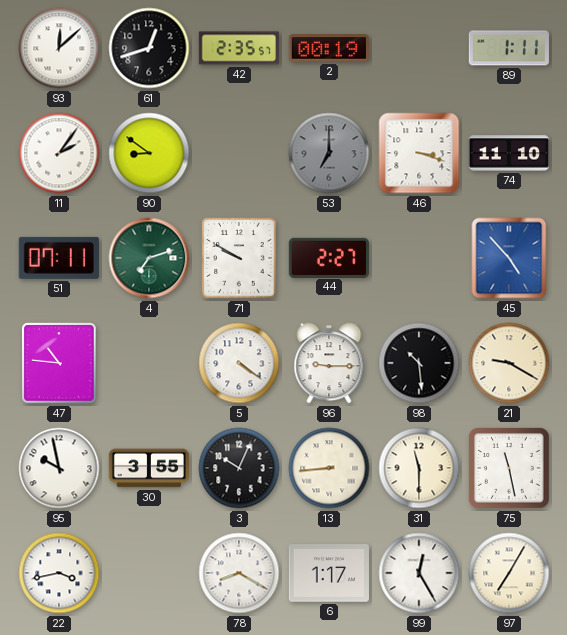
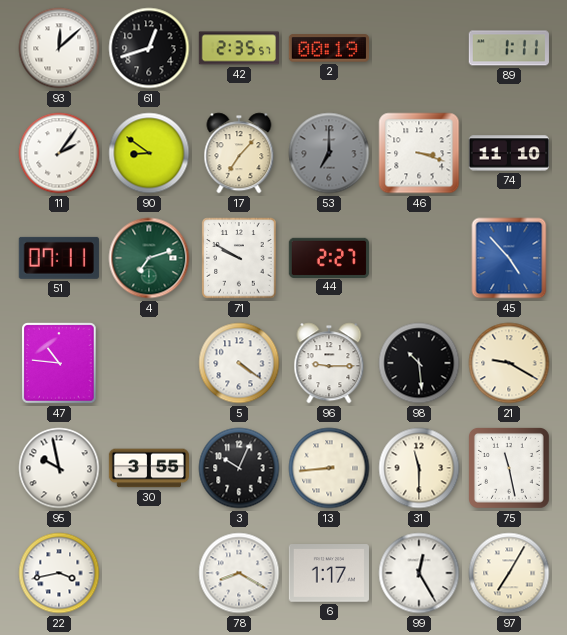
17: none -> 7:07 (239, 153)
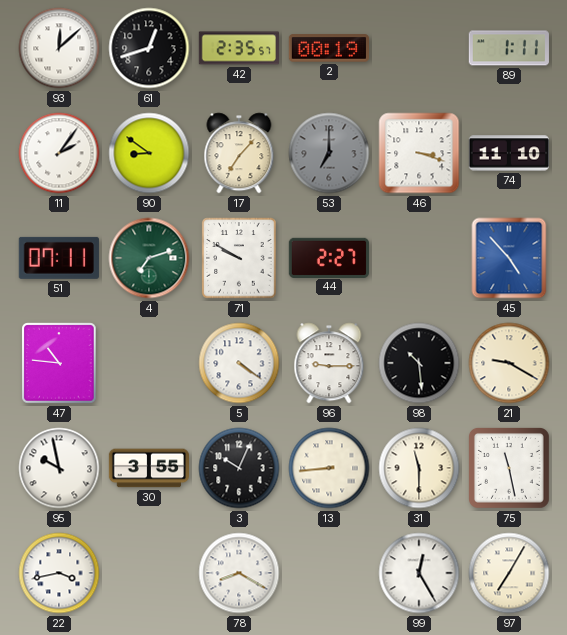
6: 1:17 -> none (328, 573)
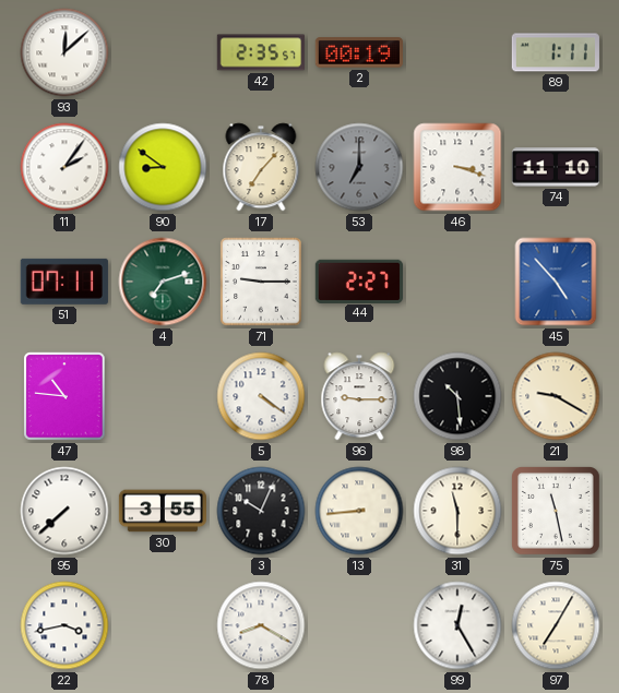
61: 12:42 -> none (149, 48)
71: 9:50 -> 9:15 (261, 282)
95: 9:58 -> 7:38 (64, 511)
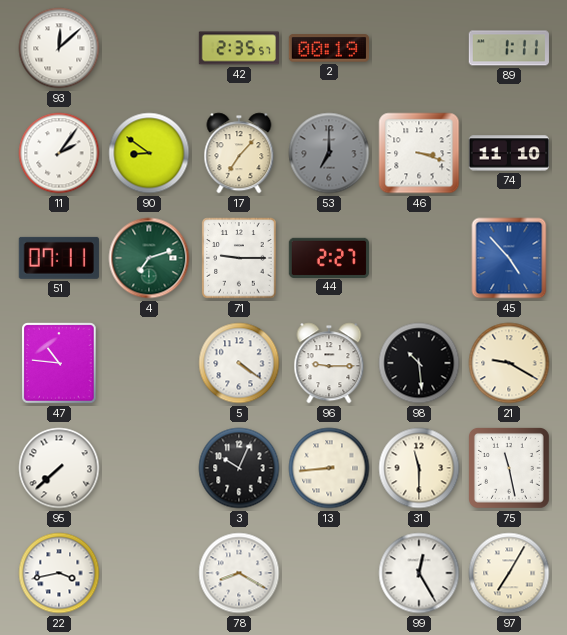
30: 3:55 -> none (162, 511)
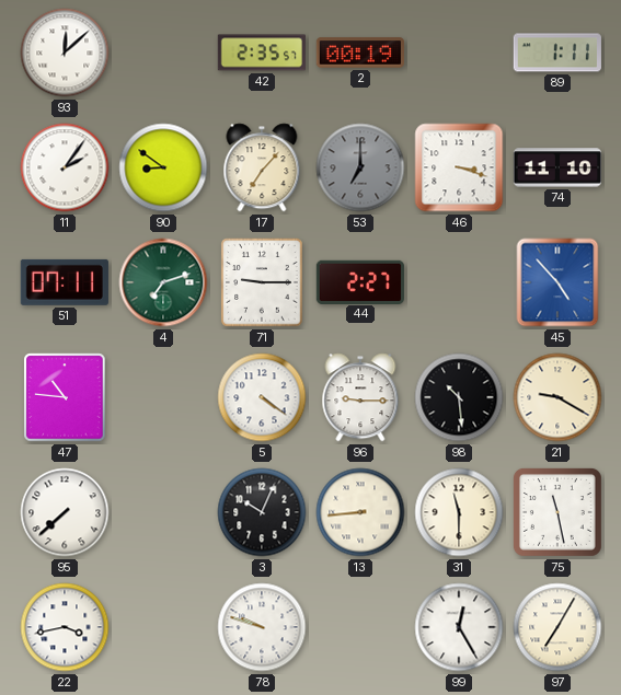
78: 8:20 -> 9:48 (262, 627)
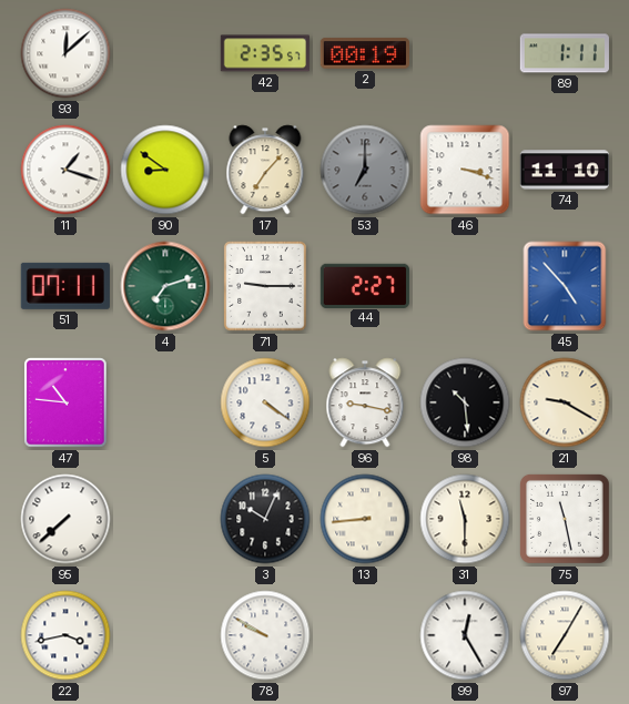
11: 2:06 -> 1:18 (65, 170)
96: 9:15 -> 9:17 (365, 402)
78: 9:48 -> 9:50 (265, 635)
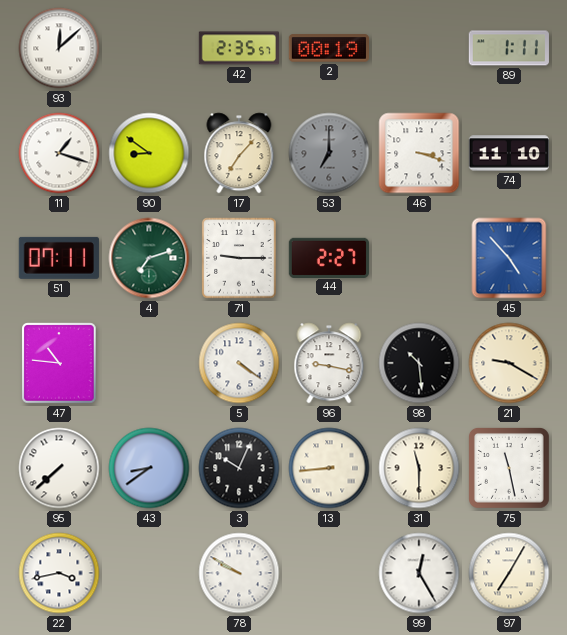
43: none -> 8:39 (149, 468)
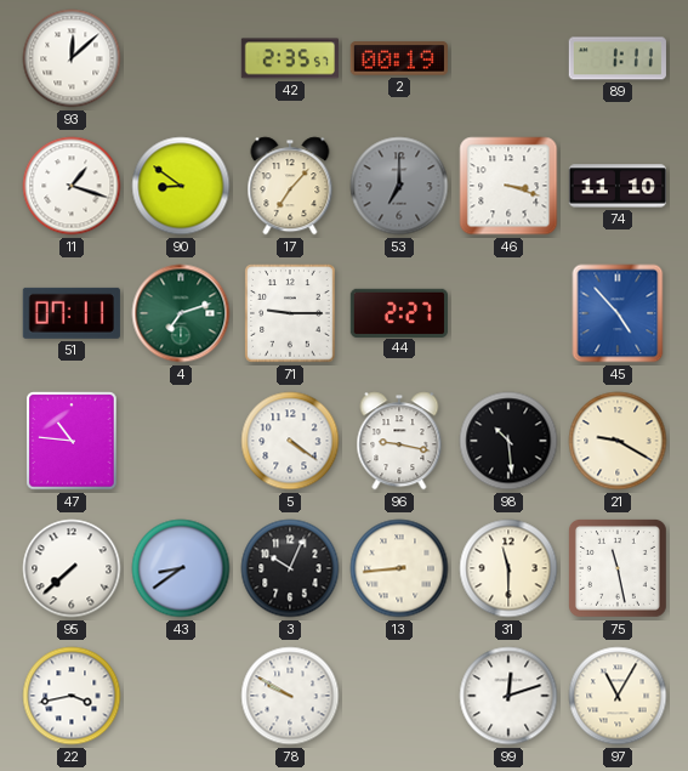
99: 12:25 -> 12:12 (508, 696)
97: 7:05 -> 11:05 (618, 696)
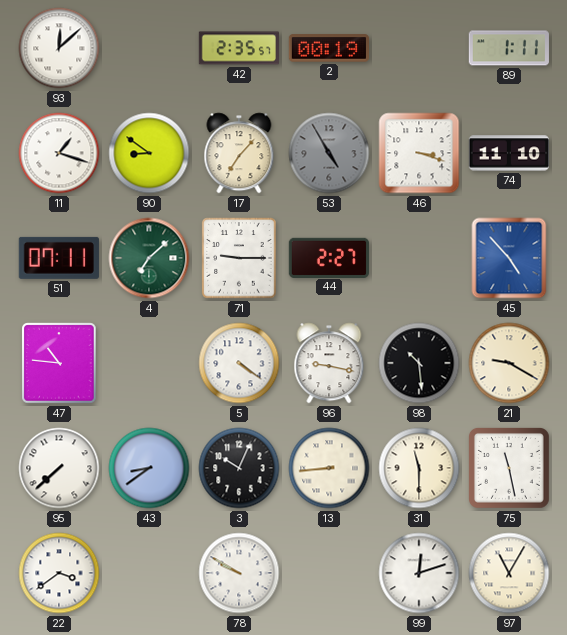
53: 7:00 -> 4:55 (329, 153)
4: 7:12 -> 7:08 (149, 258)
22: 3:43 -> 3:39 (59, 573)
